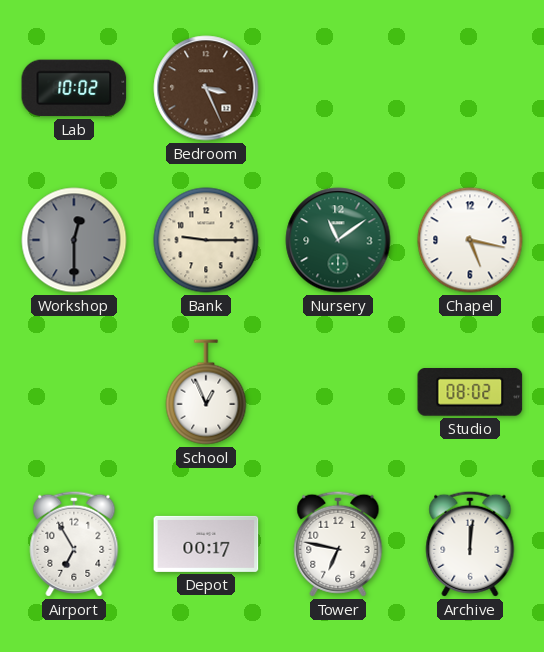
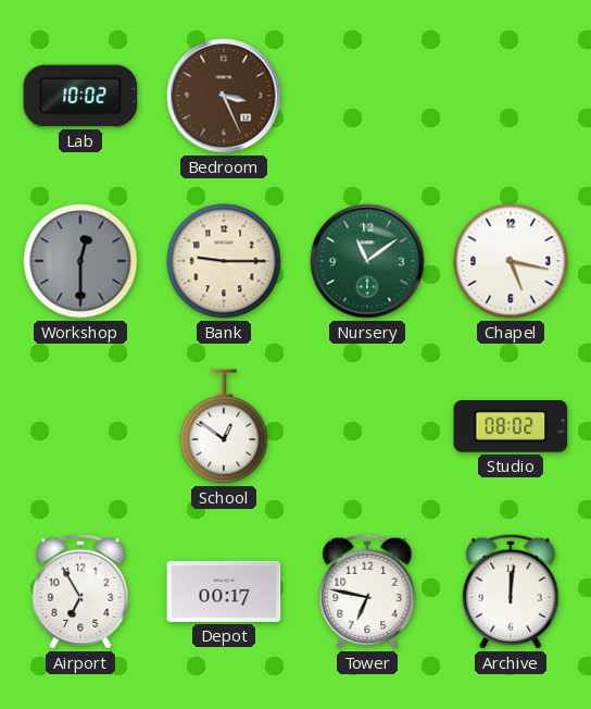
School: 12:56 -> 12:51 (224, 426)
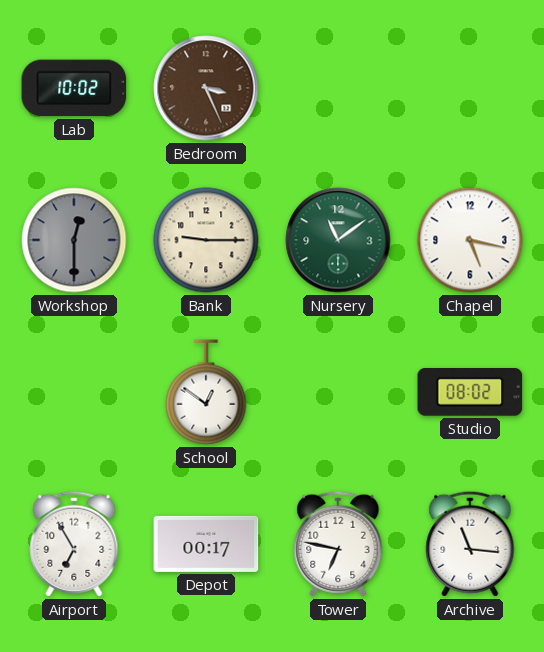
Archive: 12:01 -> 11:16 (470, 544)
